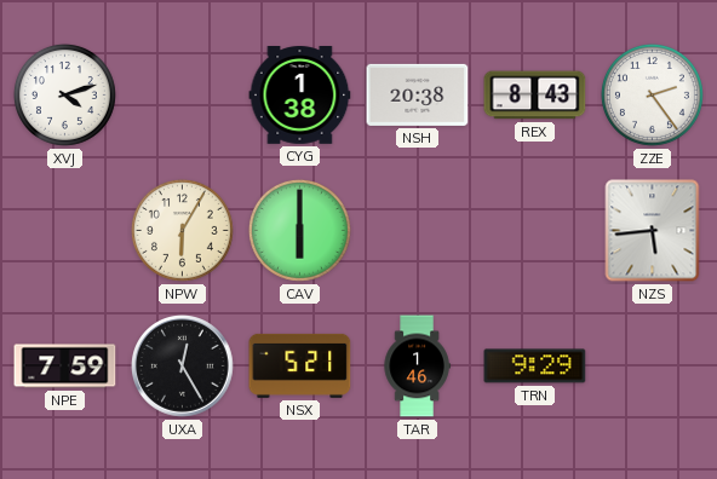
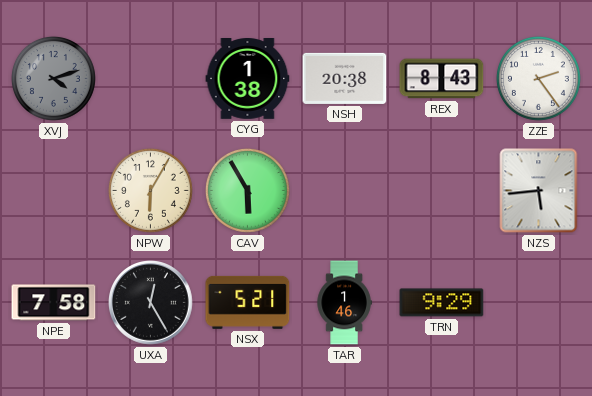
XVJ dial: white -> grey (53, 78)
CAV: 6:00 -> 5:55 (247, 190)
NPE: 7:59 -> 7:58 (54, 303)
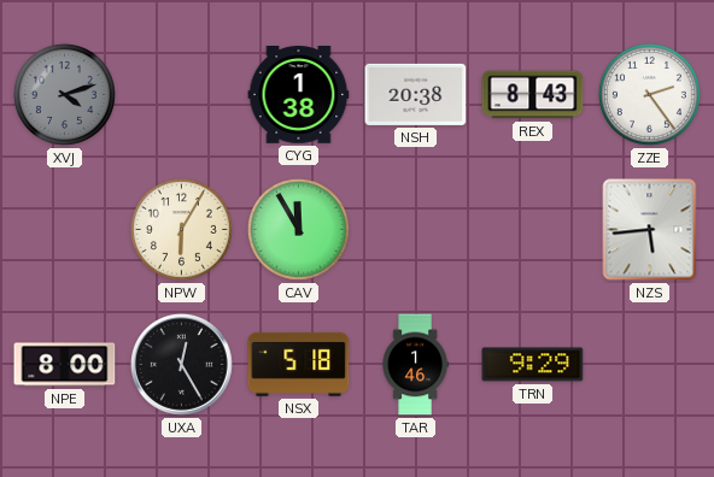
CAV: 5:55 -> 11:55 (298, 229)
NPE: 7:58 -> 8:00 (65, 365)
NSX: 5:21 -> 5:18 (299, 364)
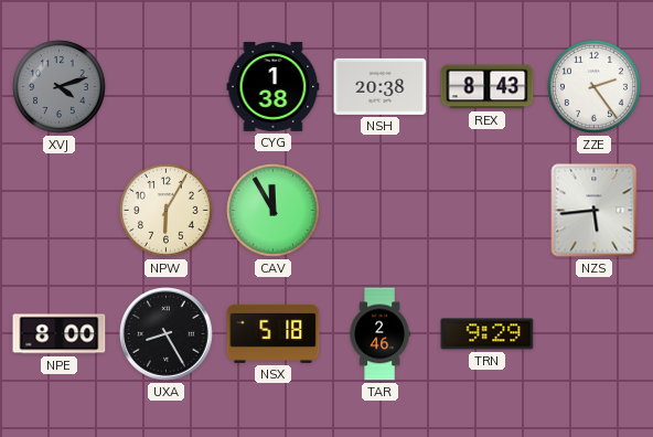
UXA: 12:25 -> 8:25 (167, 334)
TAR: 1:46 -> 2:46 (379, 334)
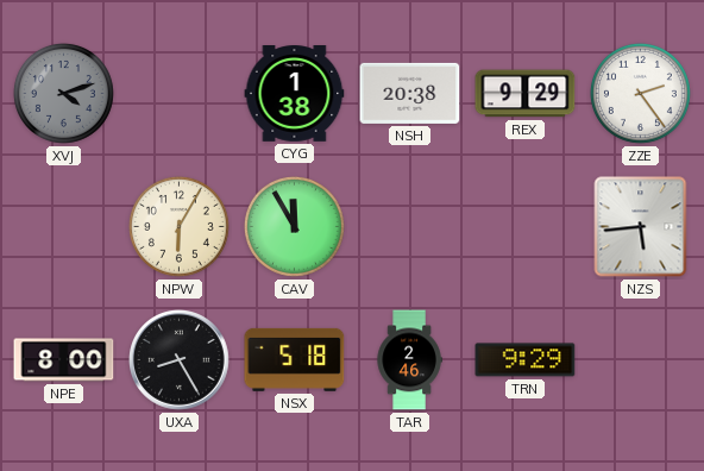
REX: 8:43 -> 9:29 (526, 94)
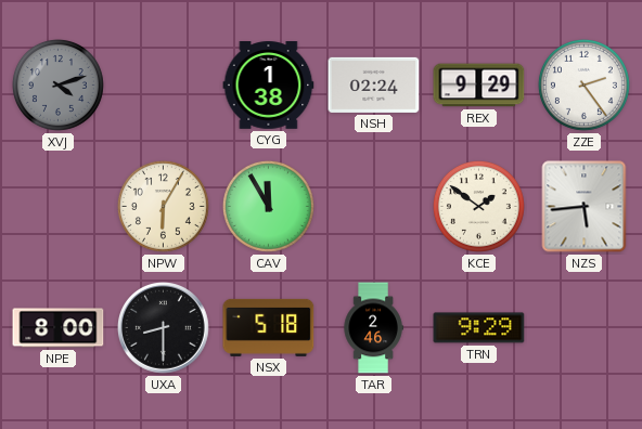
NSH: 20:38 -> 02:24 (374, 84)
KCE: none -> 1:51 (478, 206)
UXA: 8:25 -> 8:30 (164, 328)
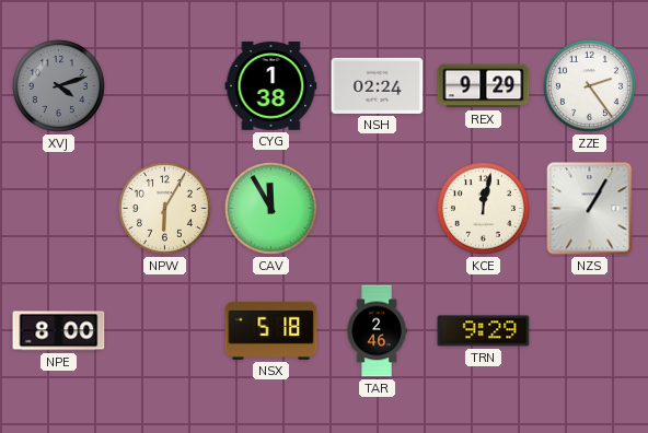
KCE: 1:51 -> 12:02 (483, 208)
NZS: 5:44 -> 1:05 (590, 209)
UXA: 8:30 -> none (164, 328)
